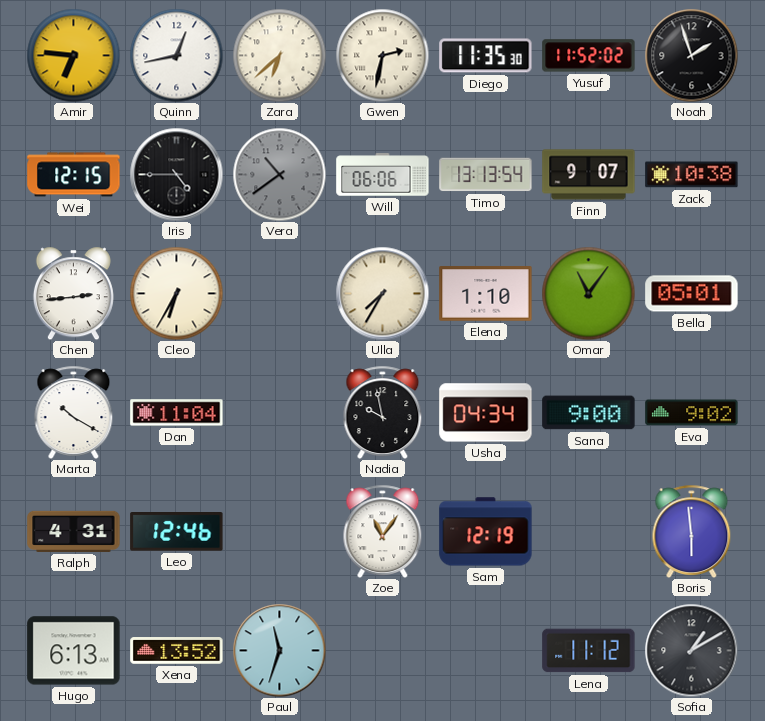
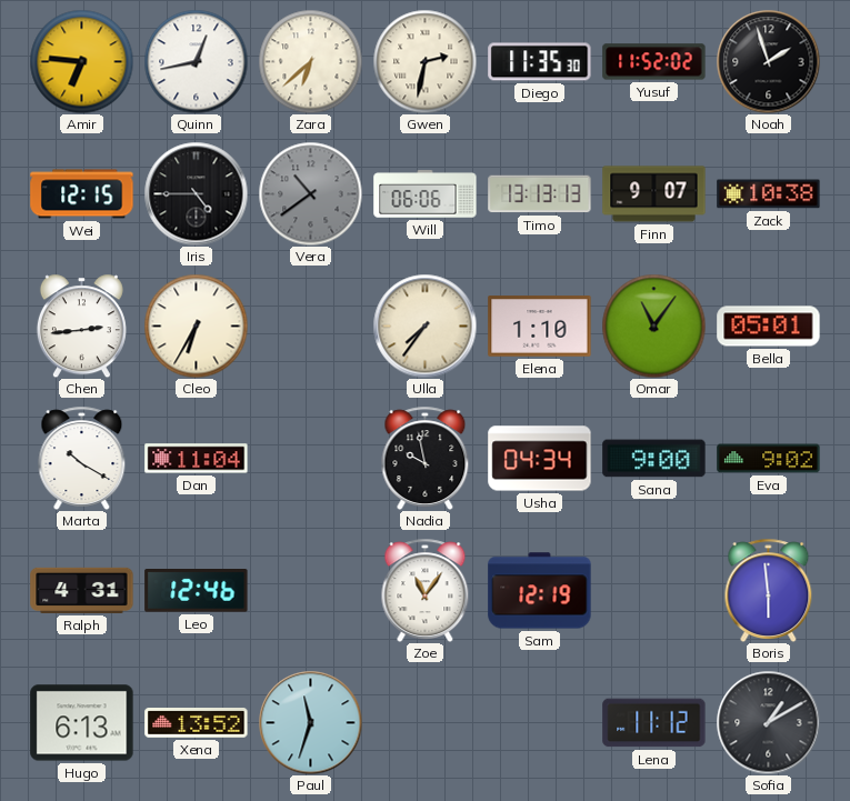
Timo: 13:13:54 -> 13:13:13 (540, 194)
Ulla: 7:35 -> 7:36 (424, 326)
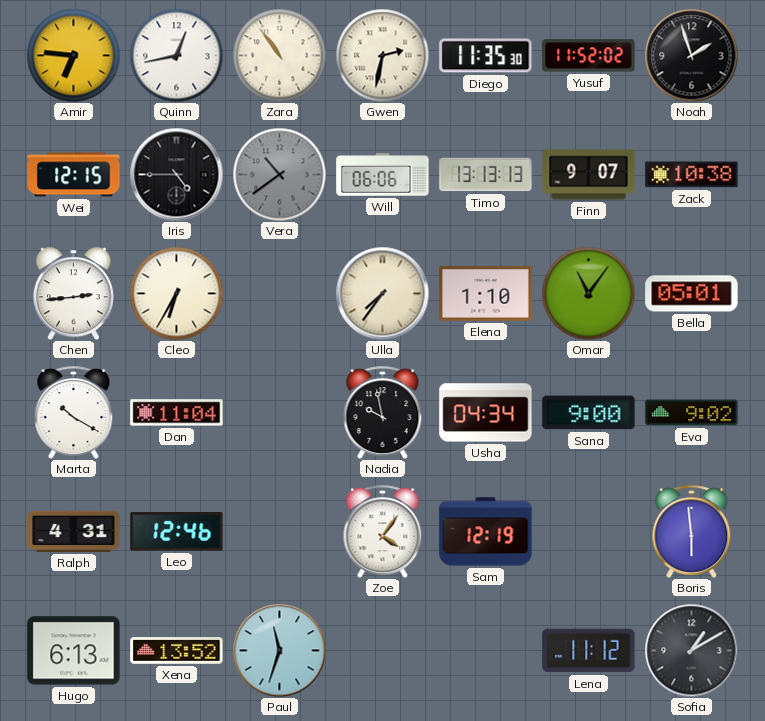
Zara: 6:38 -> 10:54 (279, 55)
Zoe: 11:06 -> 4:06 (383, 531)
